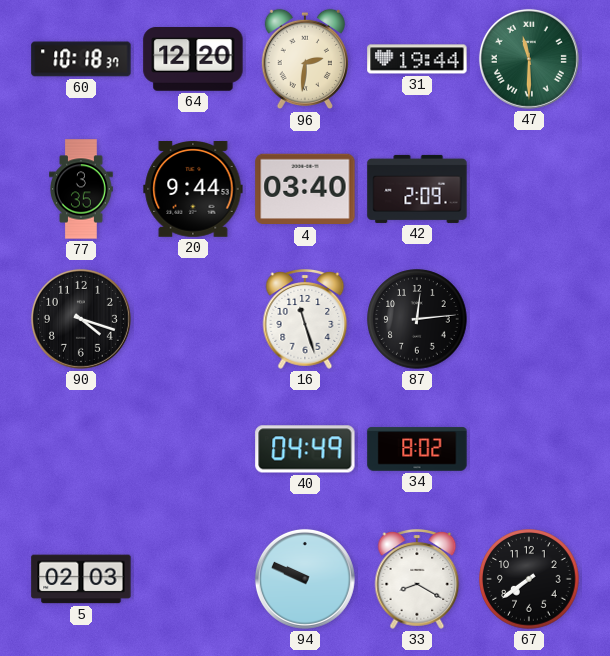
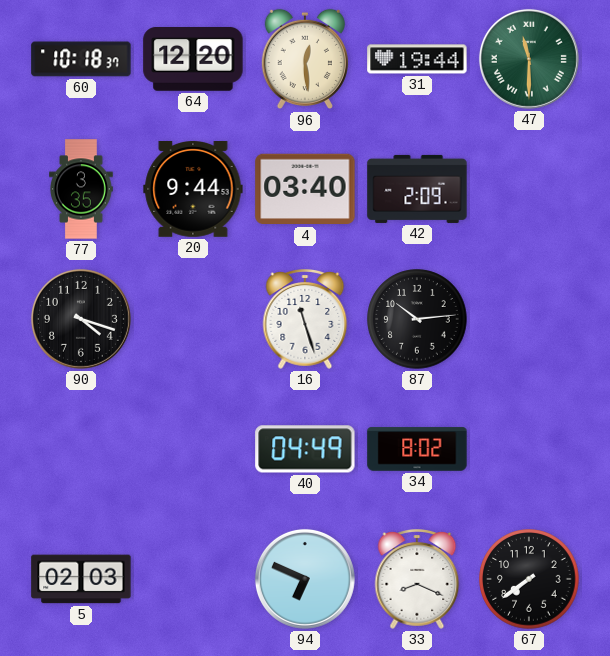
96: 2:31 -> 12:29 (305, 59)
87: 12:14 -> 10:14 (417, 319)
94: 9:49 -> 6:49 (305, 579)
33: 8:20 -> 8:19 (417, 580)
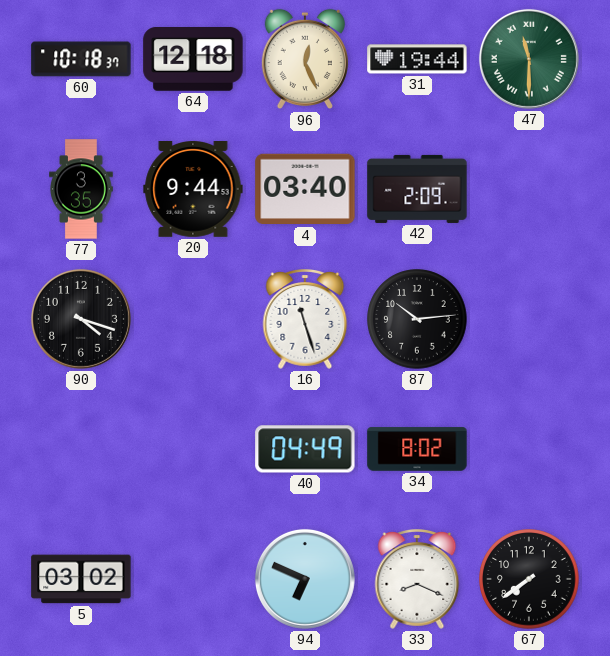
64: 12:20 -> 12:18 (193, 60)
96: 12:29 -> 12:26 (305, 59)
5: 02:03 -> 03:02 (81, 579)
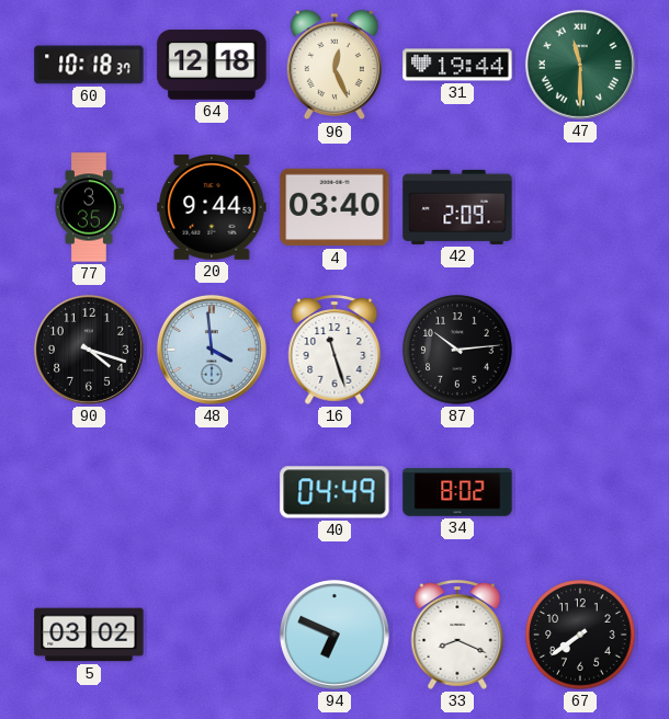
48: none -> 3:59 (212, 350)
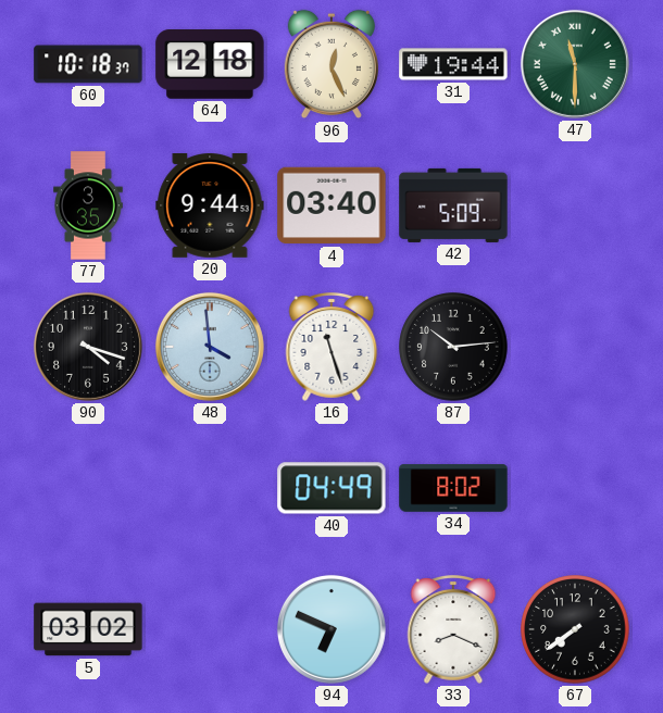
42: 2:09 -> 5:09 (453, 205)
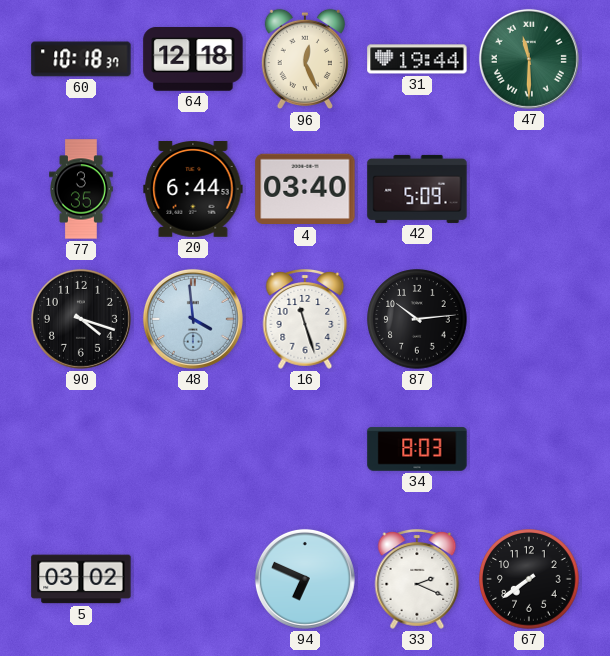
20: 9:44 -> 6:44 (193, 190)
40: 04:49 -> none (331, 488)
34: 8:02 -> 8:03 (417, 449)
33: 8:19 -> 2:19 (417, 580)
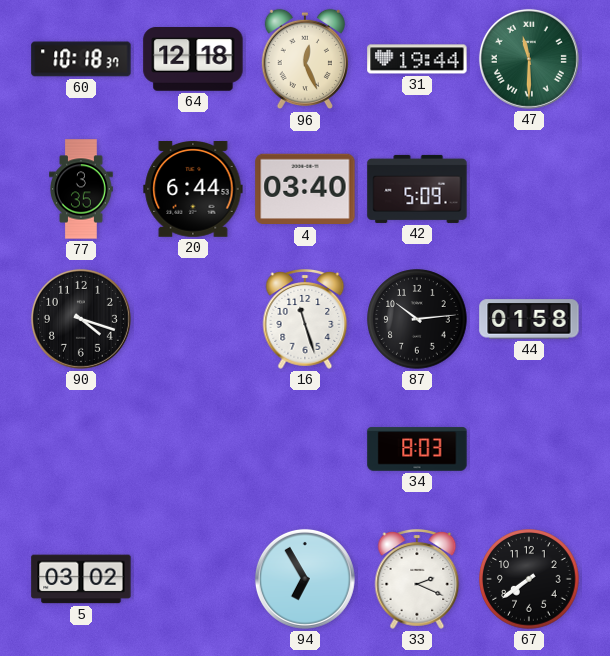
48: 3:59 -> none (193, 319)
44: none -> 01:58 (529, 319)
94: 6:49 -> 6:55 (305, 579)
